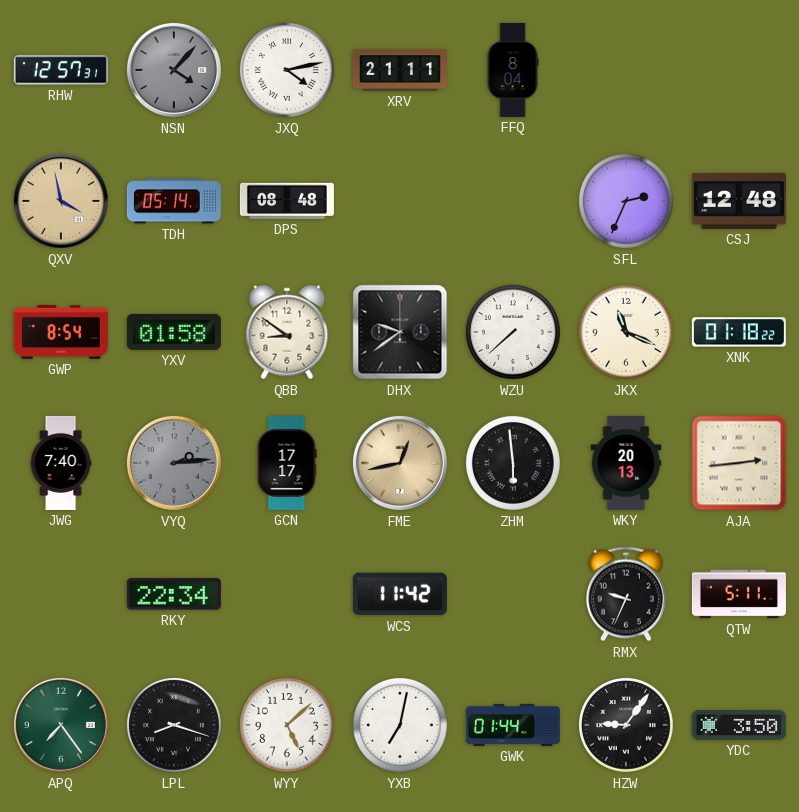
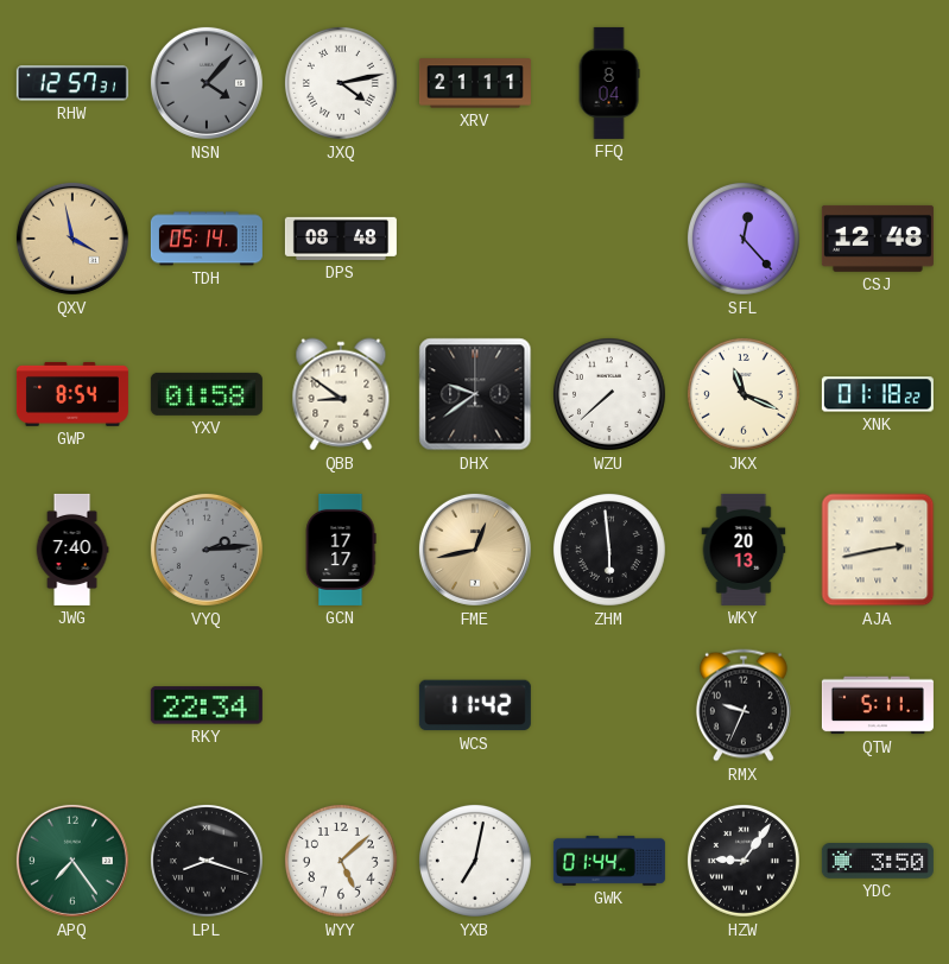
SFL: 2:34 -> 12:23 (744, 239)
AJA: 2:44 -> 2:43 (878, 550)
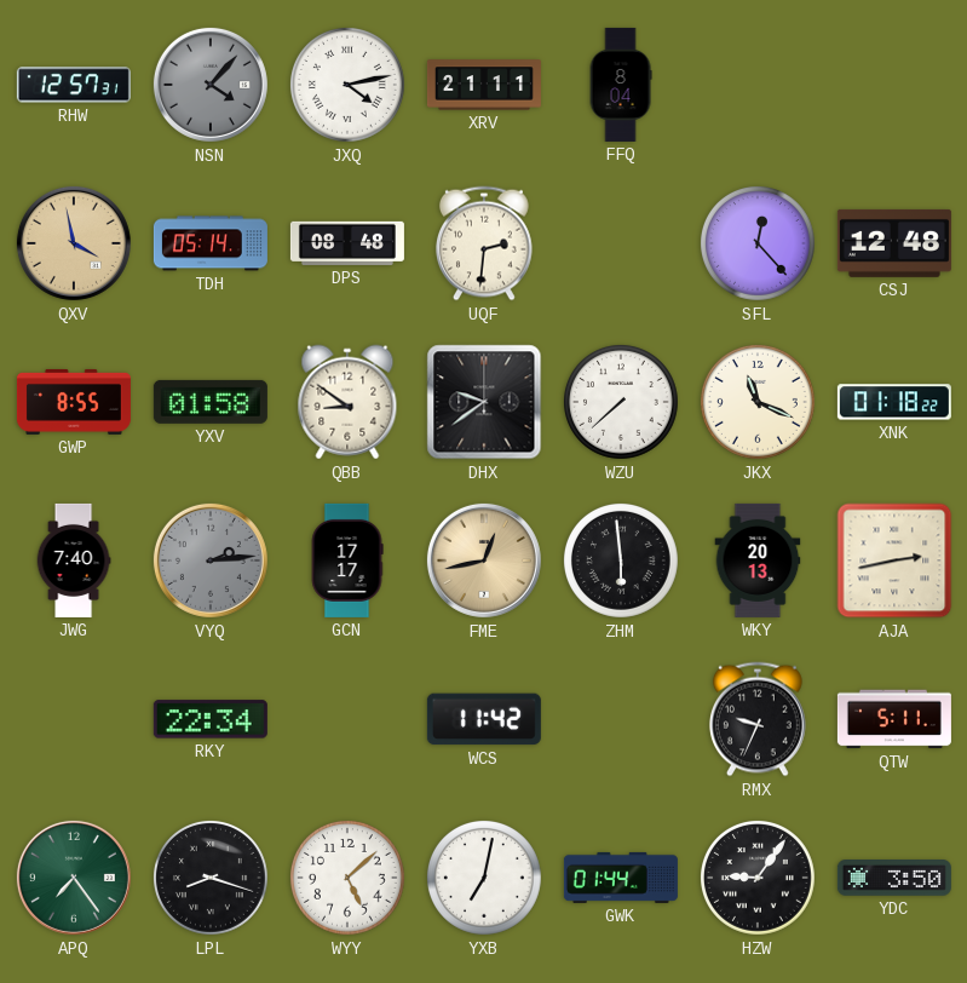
UQF: none -> 2:31 (484, 243)
GWP: 8:54 -> 8:55 (74, 402)
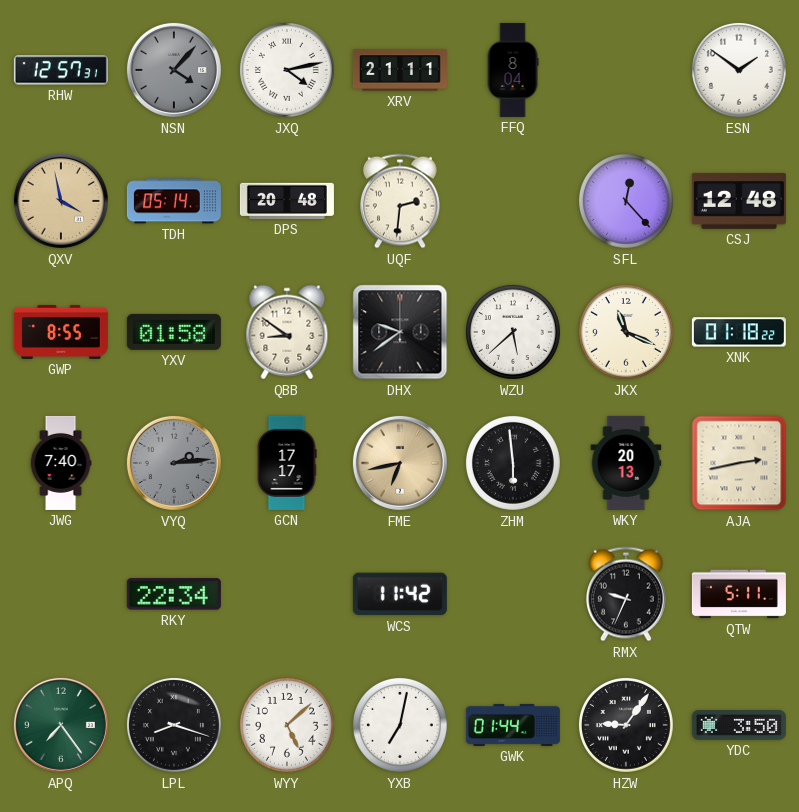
ESN: none -> 1:51 (739, 70)
DPS: 08:48 -> 20:48 (287, 201)
WZU: 7:38 -> 5:38 (513, 332)
FME: 12:43 -> 6:43 (400, 463)
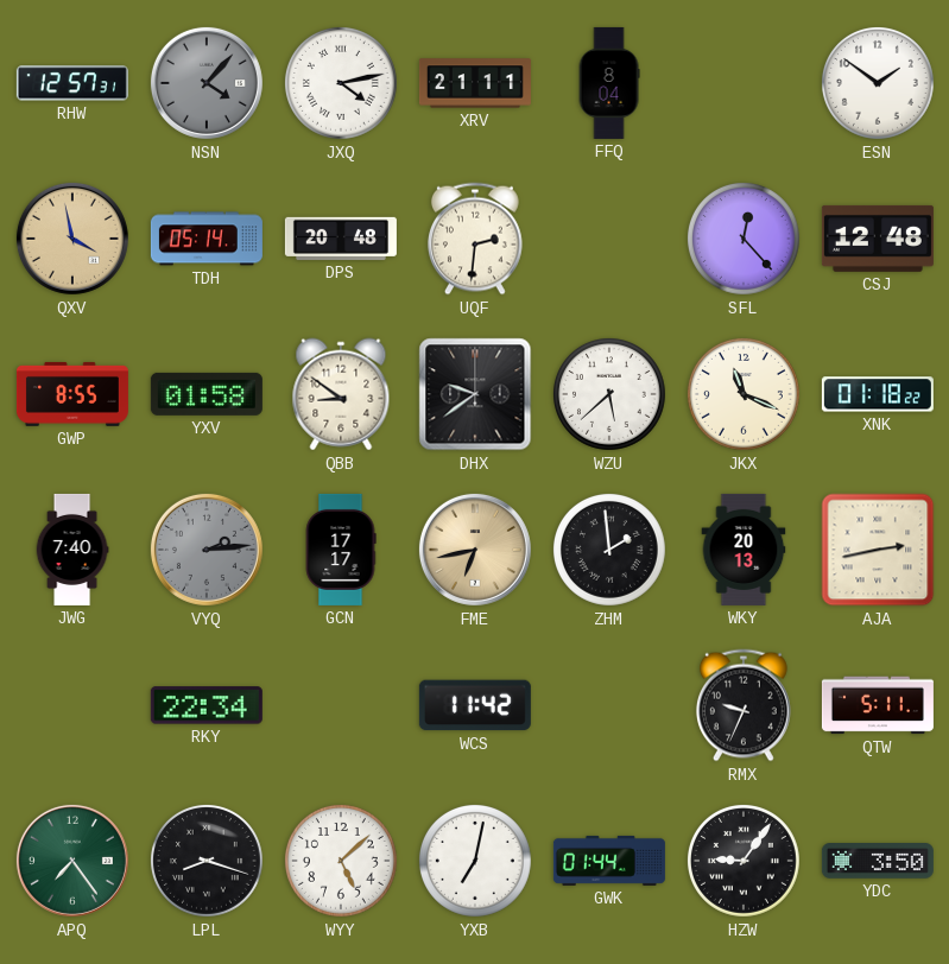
ZHM: 5:59 -> 1:59 (609, 550)
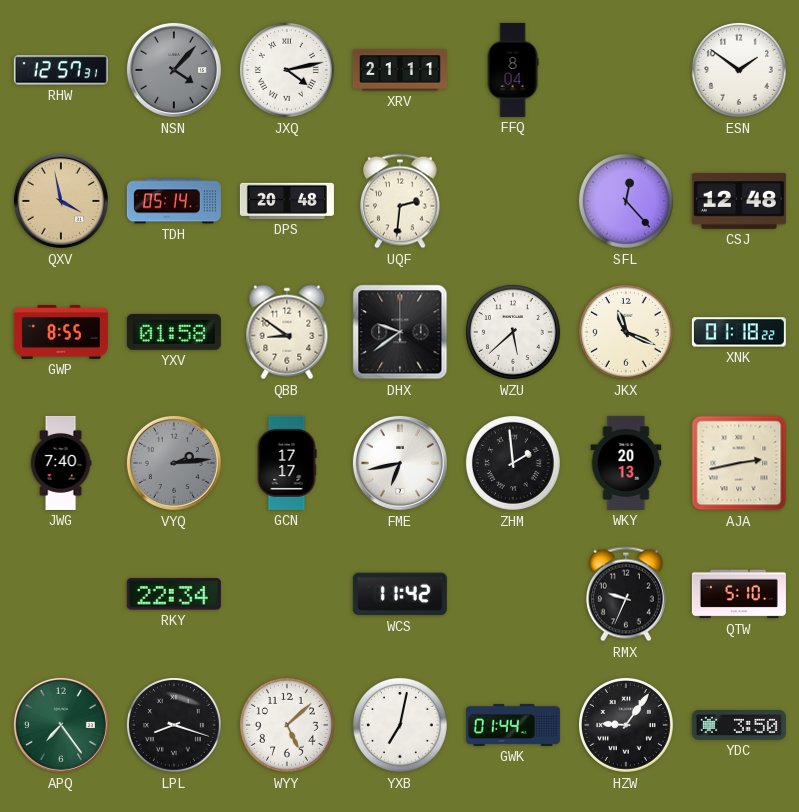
FME dial: champagne -> white (400, 463)
QTW: 5:11 -> 5:10 (739, 594)
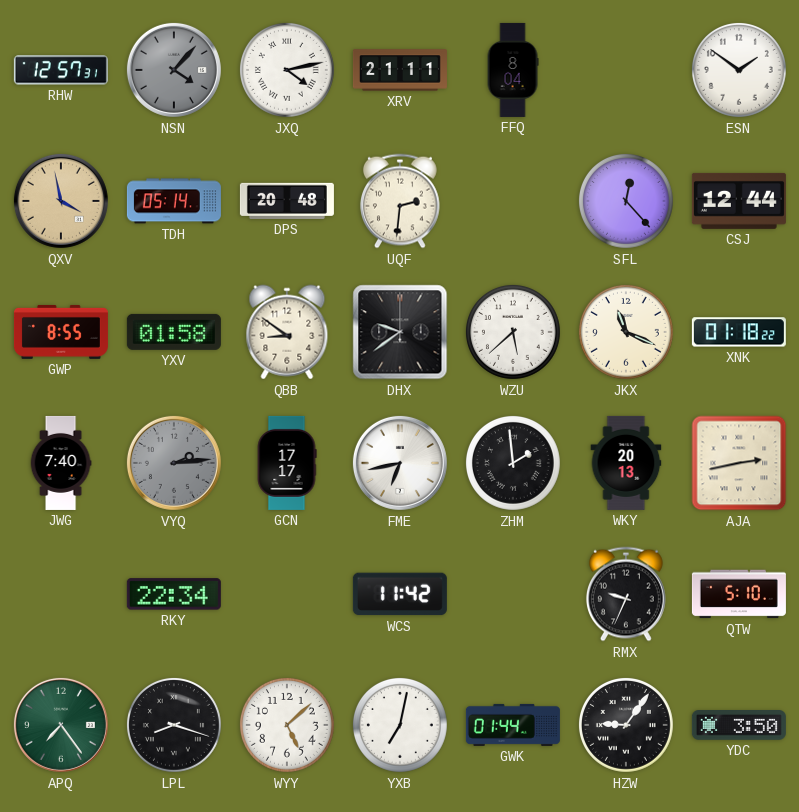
CSJ: 12:48 -> 12:44 (739, 201)
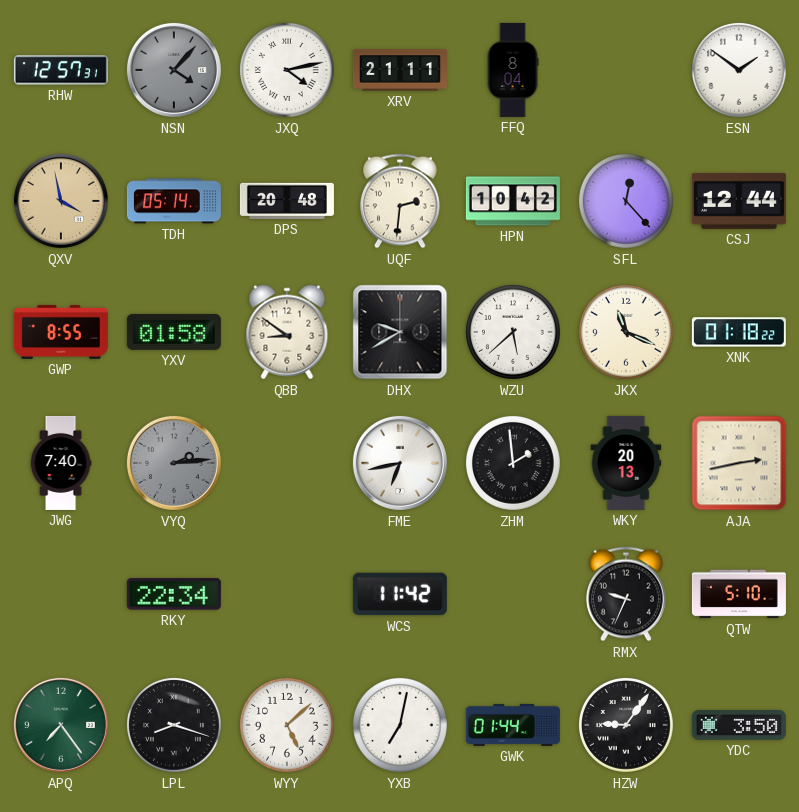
HPN: none -> 10:42 (513, 201)
DHX: 9:39 -> 9:40 (400, 332)
GCN: 17:17 -> none (287, 463)
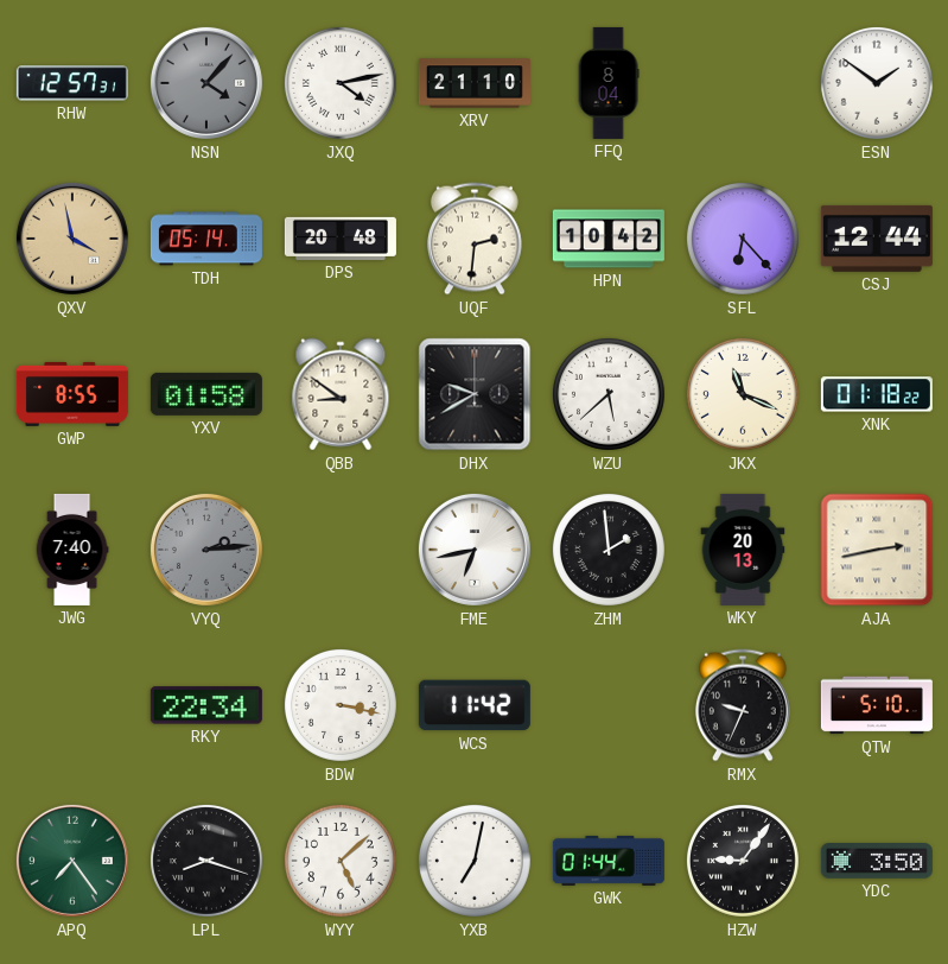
XRV: 21:11 -> 21:10 (475, 83)
SFL: 12:23 -> 6:23 (743, 239)
BDW: none -> 3:17 (341, 705)
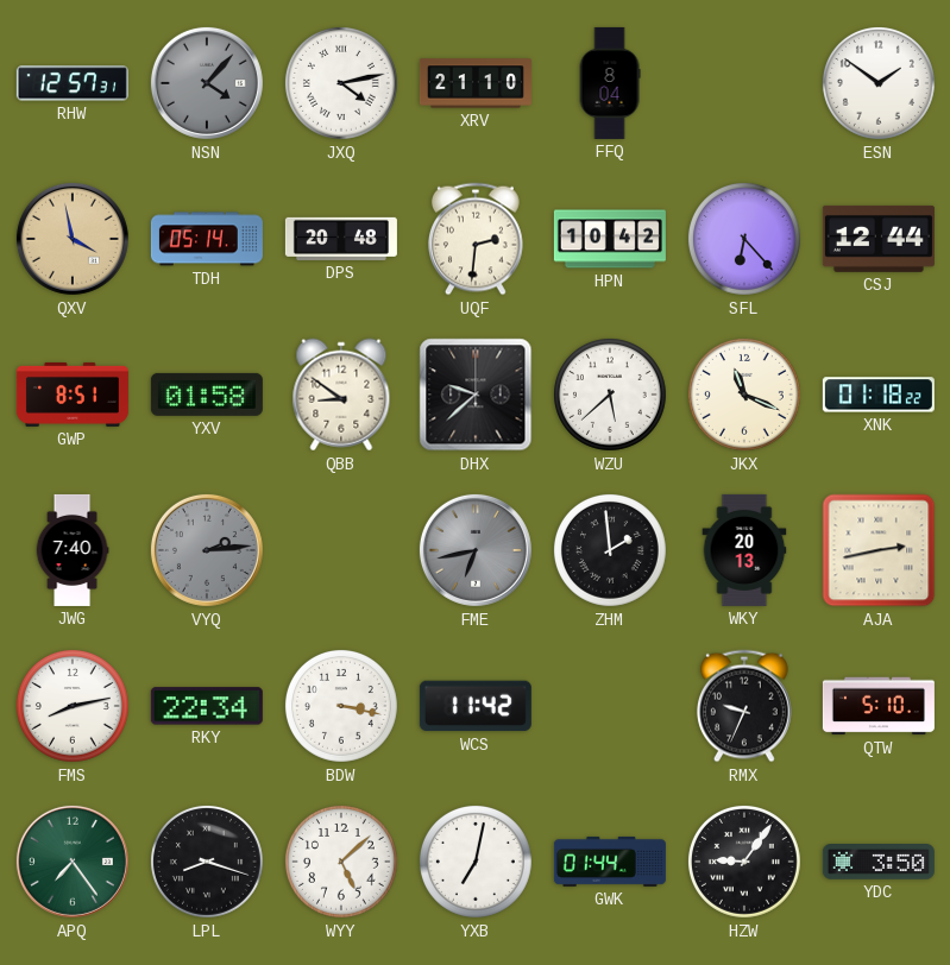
GWP: 8:55 -> 8:51 (73, 395)
DHX: 9:40 -> 9:38 (476, 395)
FME dial: white -> grey (476, 550)
FMS: none -> 8:13 (73, 706)
